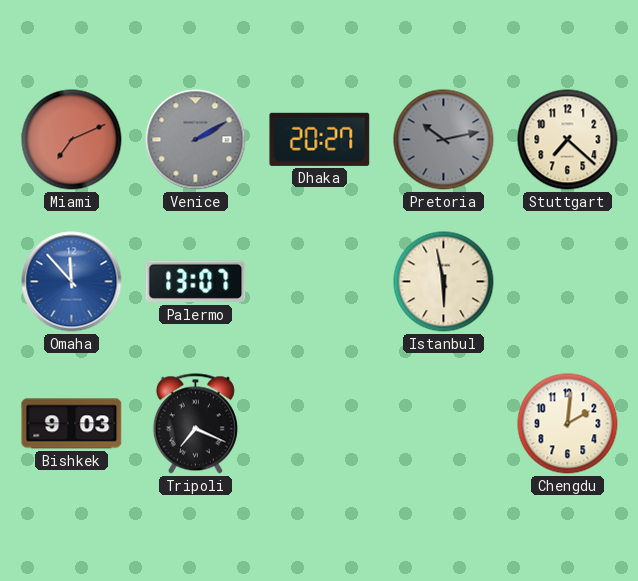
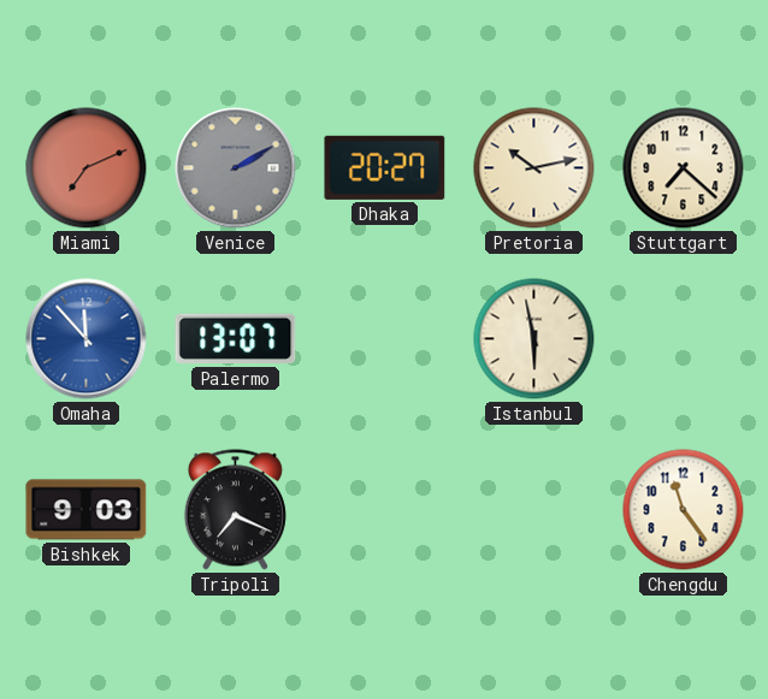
Pretoria dial: grey -> cream (534, 168)
Chengdu: 2:01 -> 11:24 (684, 510)
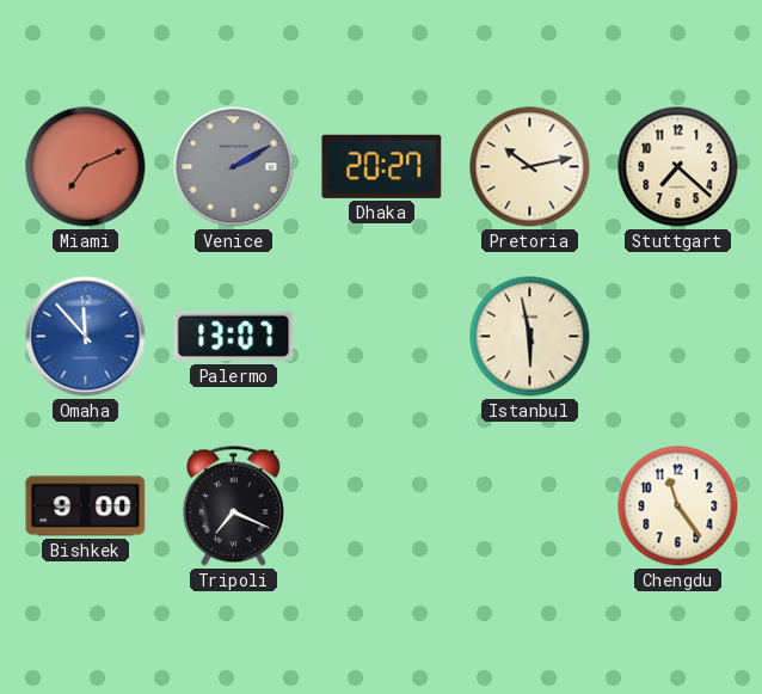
Bishkek: 9:03 -> 9:00 (86, 506)
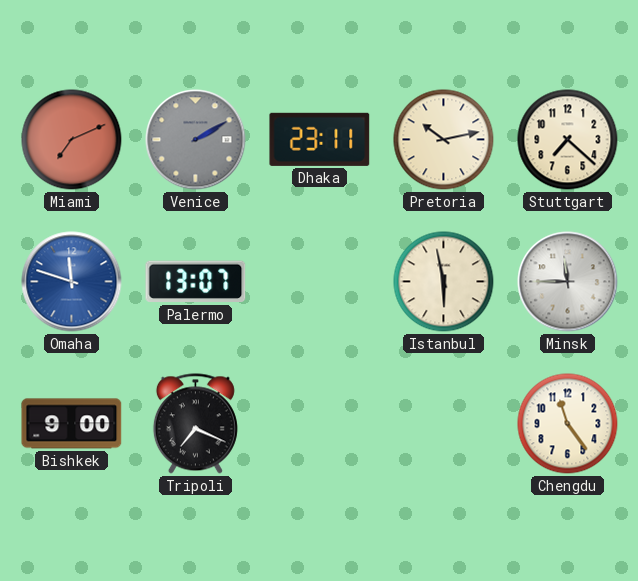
Dhaka: 20:27 -> 23:11 (320, 139)
Omaha: 11:53 -> 11:48 (72, 282)
Minsk: none -> 11:45 (568, 282)
